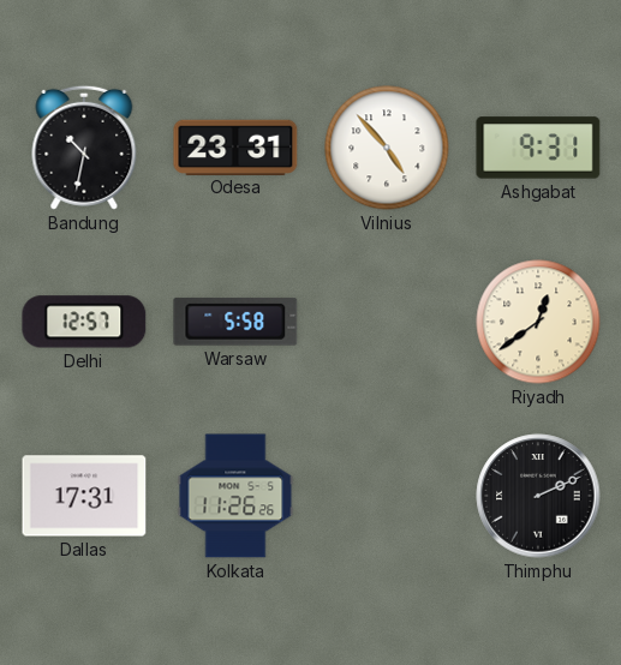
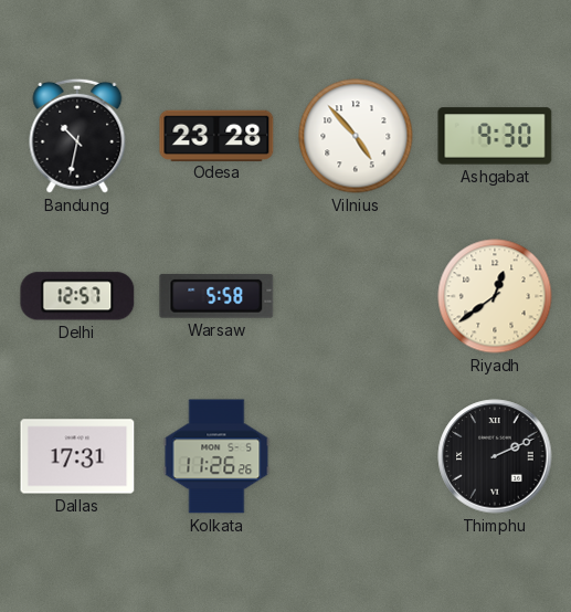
Odesa: 23:31 -> 23:28 (216, 135)
Ashgabat: 9:31 -> 9:30 (495, 136)
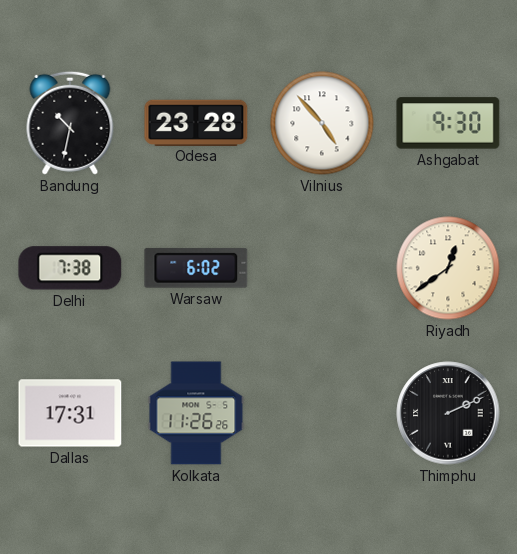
Delhi: 12:57 -> 7:38 (70, 268)
Warsaw: 5:58 -> 6:02 (196, 268)
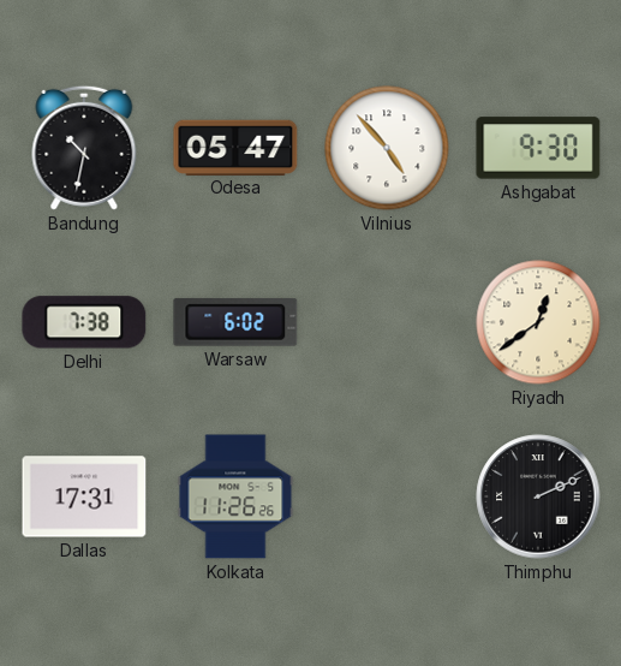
Odesa: 23:28 -> 05:47 (235, 147)
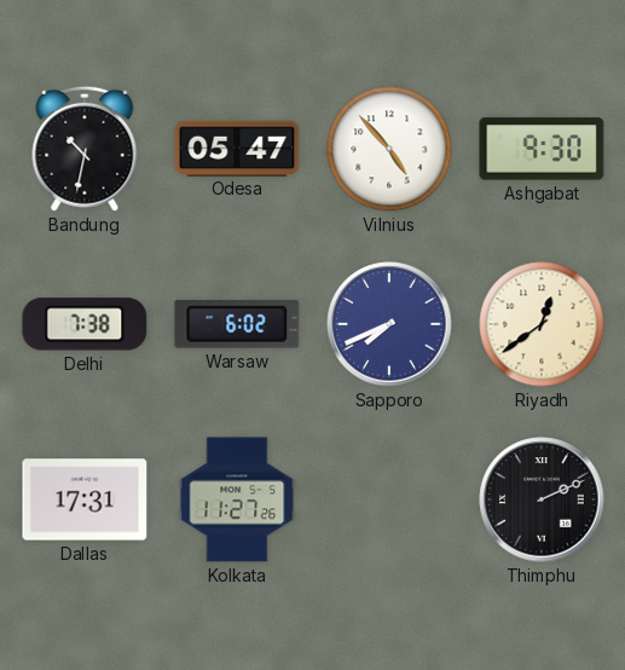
Sapporo: none -> 7:41 (389, 324)
Kolkata: 11:26 -> 11:27 (237, 499)
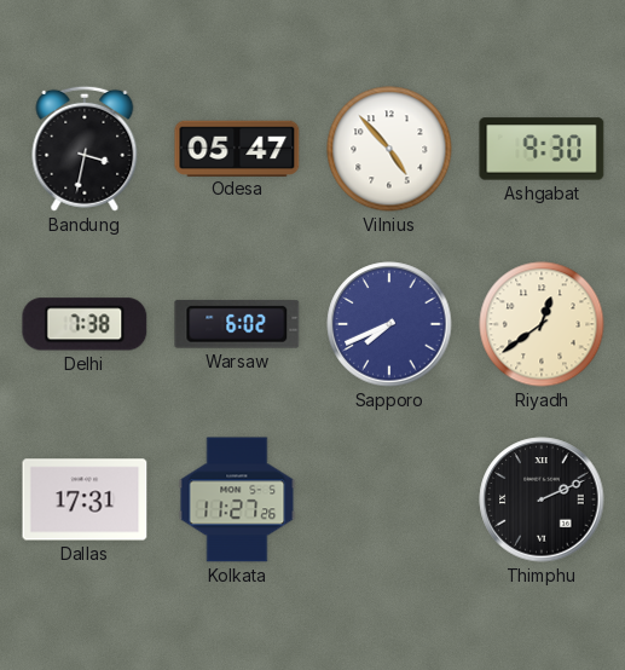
Bandung: 10:32 -> 3:32 (85, 149)
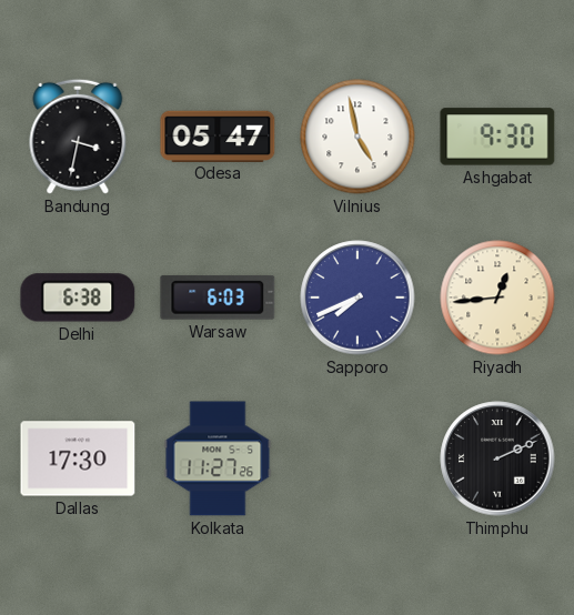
Vilnius: 4:53 -> 4:58 (358, 137)
Delhi: 7:38 -> 6:38 (78, 298)
Warsaw: 6:02 -> 6:03 (218, 298)
Riyadh: 12:39 -> 12:44 (497, 298)
Dallas: 17:31 -> 17:30 (78, 458)
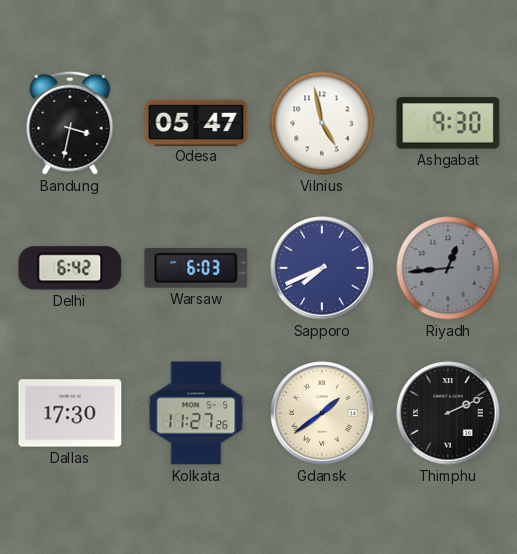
Delhi: 6:38 -> 6:42 (70, 268)
Riyadh dial: cream -> grey (448, 268)
Gdansk: none -> 1:39 (322, 413)
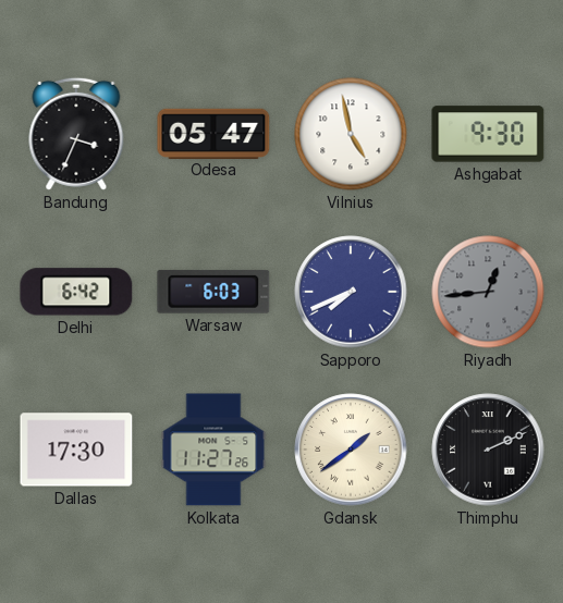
Bandung: 3:32 -> 3:34 (76, 134)
